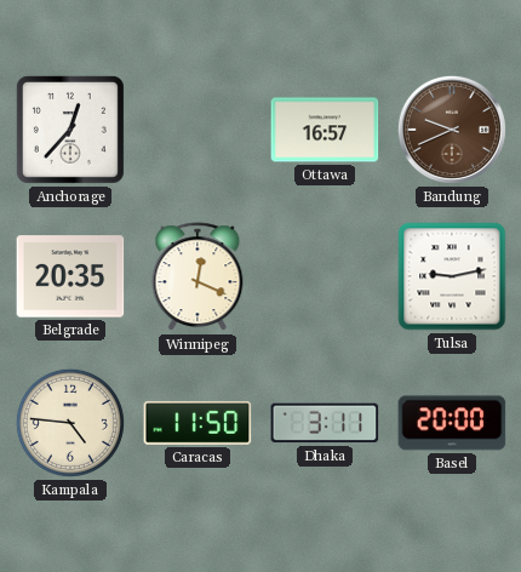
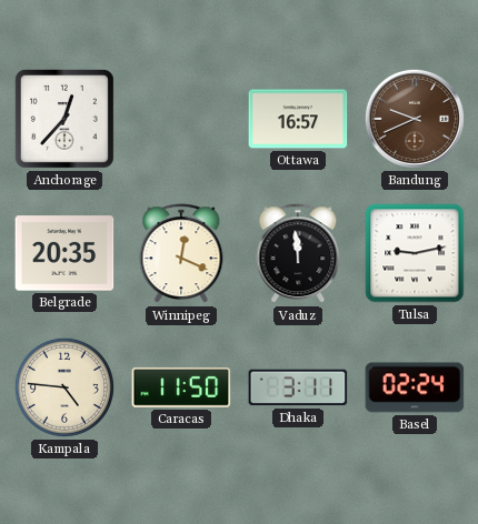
Vaduz: none -> 11:59 (298, 254)
Basel: 20:00 -> 02:24 (415, 387)
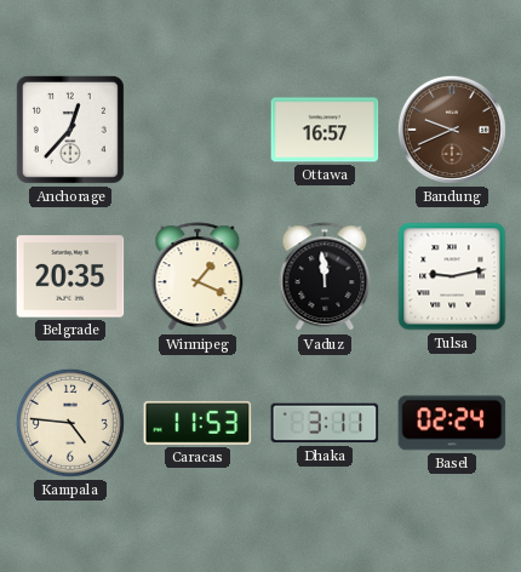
Winnipeg: 12:19 -> 1:19 (197, 278)
Caracas: 11:50 -> 11:53 (197, 423)
